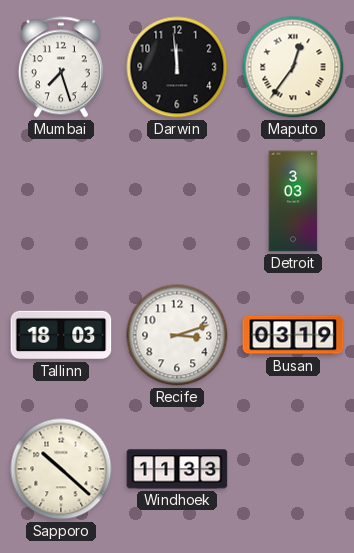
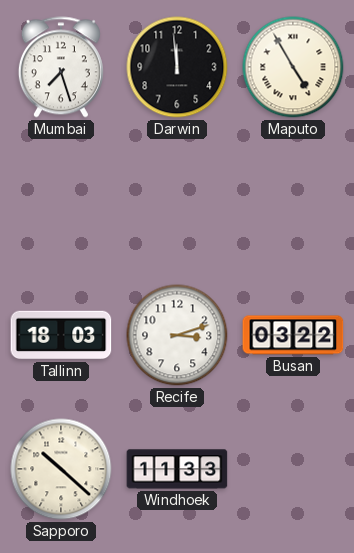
Maputo: 12:36 -> 4:55 (293, 67)
Detroit: 3:03 -> none (293, 201)
Busan: 03:19 -> 03:22 (293, 335)
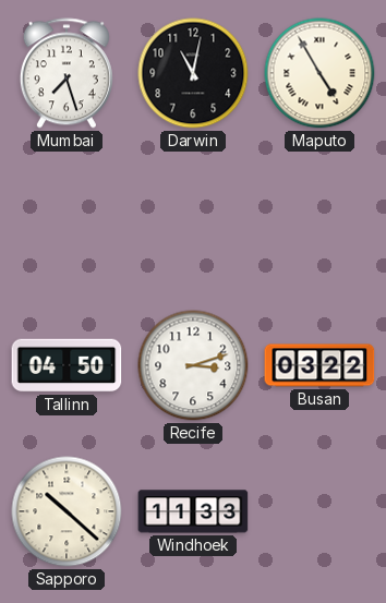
Darwin: 11:59 -> 11:02 (193, 73)
Tallinn: 18:03 -> 04:50 (67, 365)
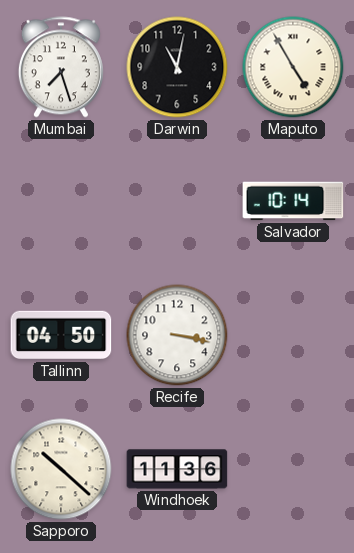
Salvador: none -> 10:14 (293, 201)
Recife: 3:12 -> 3:17 (177, 335)
Busan: 03:22 -> none (319, 365)
Windhoek: 11:33 -> 11:36 (177, 469)
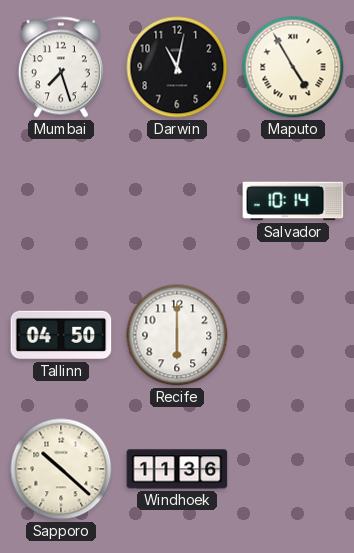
Recife: 3:17 -> 6:00 (177, 335)
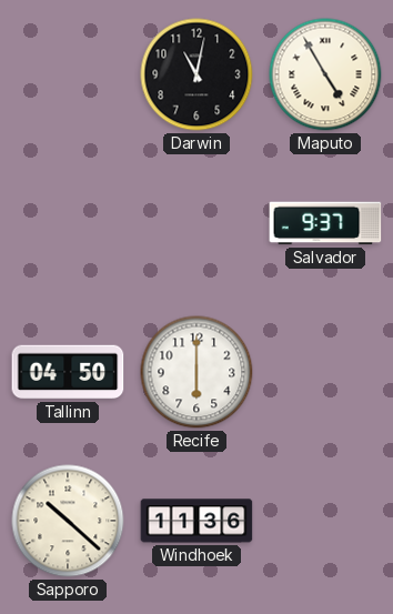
Mumbai: 7:27 -> none (61, 67)
Salvador: 10:14 -> 9:37 (325, 223)
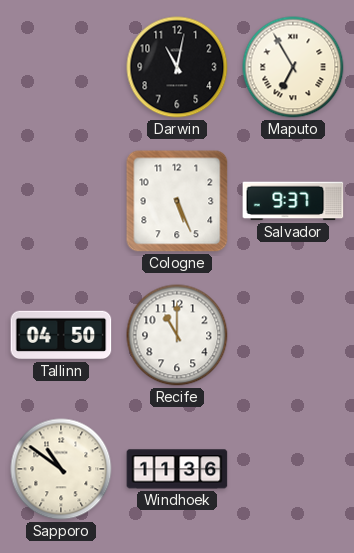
Maputo: 4:55 -> 6:55 (293, 67)
Cologne: none -> 5:26 (177, 201)
Recife: 6:00 -> 11:00 (177, 335)
Sapporo: 10:22 -> 10:51 (61, 469)
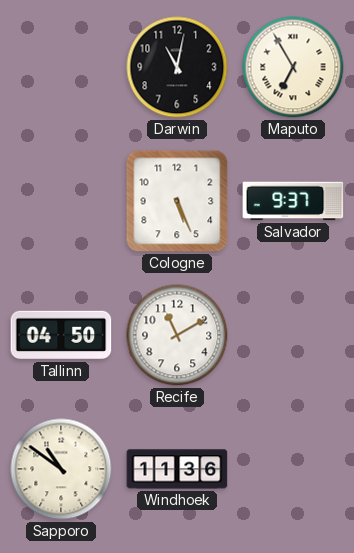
Recife: 11:00 -> 11:10 (177, 335)
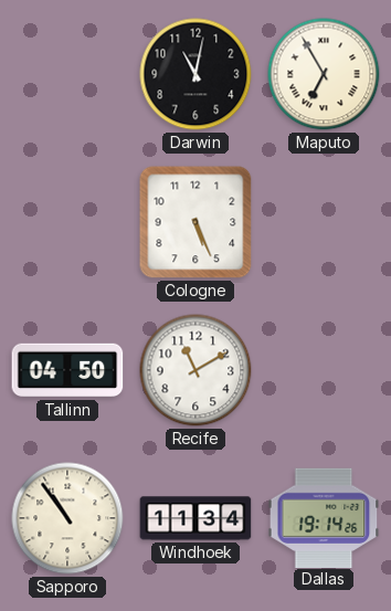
Salvador: 9:37 -> none (293, 201)
Sapporo: 10:51 -> 10:54 (67, 518)
Windhoek: 11:36 -> 11:34 (196, 518)
Dallas: none -> 19:14 (324, 517)
